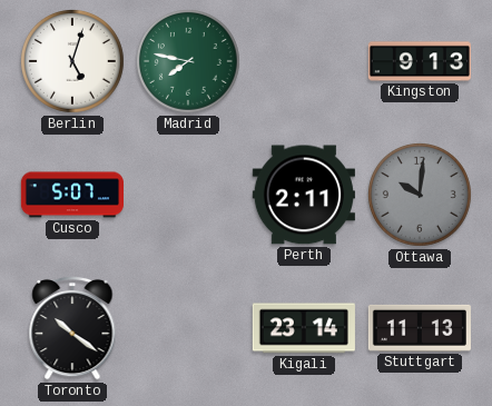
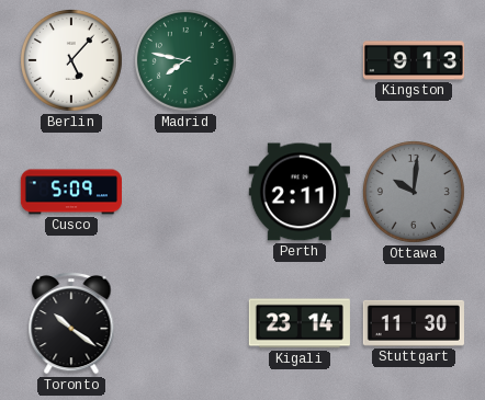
Berlin: 5:03 -> 5:07 (71, 60)
Cusco: 5:07 -> 5:09 (70, 192)
Stuttgart: 11:13 -> 11:30 (414, 323)
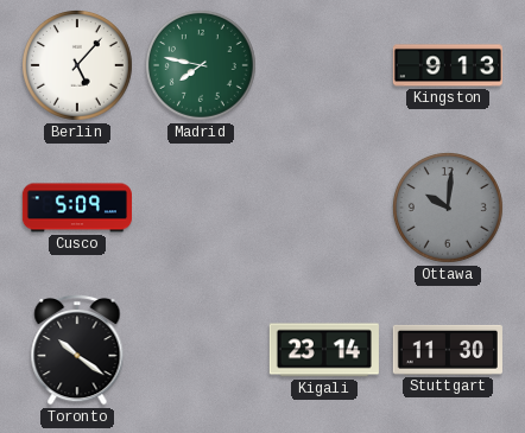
Perth: 2:11 -> none (300, 192)
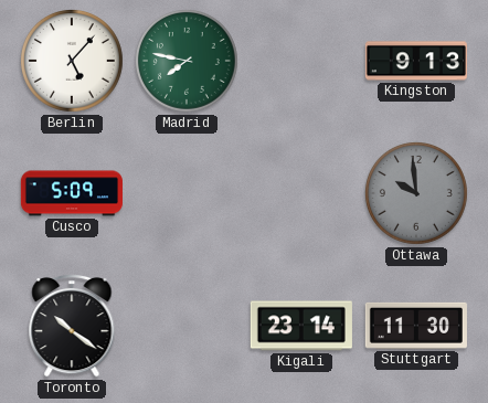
Ottawa: 10:01 -> 9:59 (416, 193)
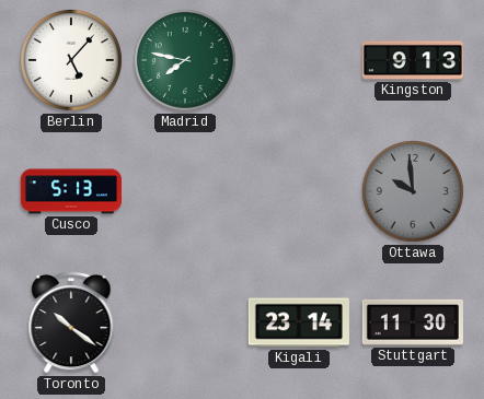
Cusco: 5:09 -> 5:13 (70, 191)
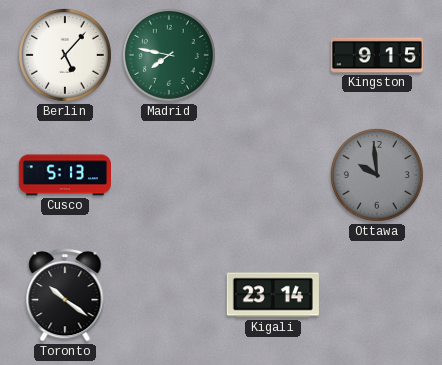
Kingston: 9:13 -> 9:15 (377, 55)
Stuttgart: 11:30 -> none (413, 322)
